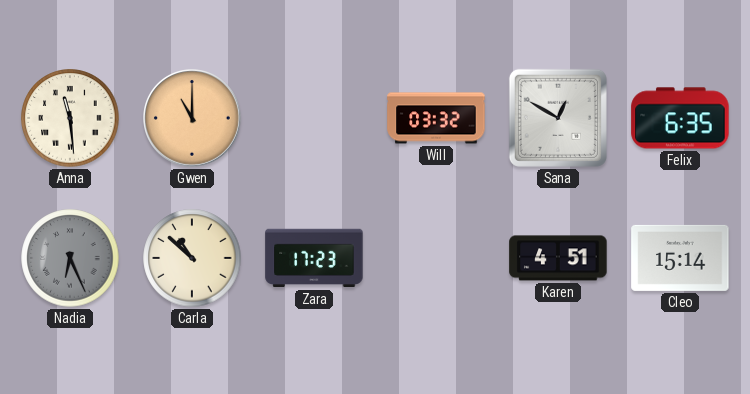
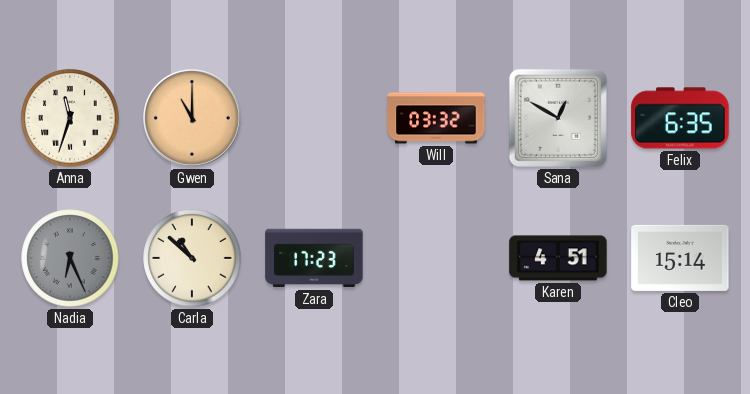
Anna: 11:29 -> 11:33 (70, 118)
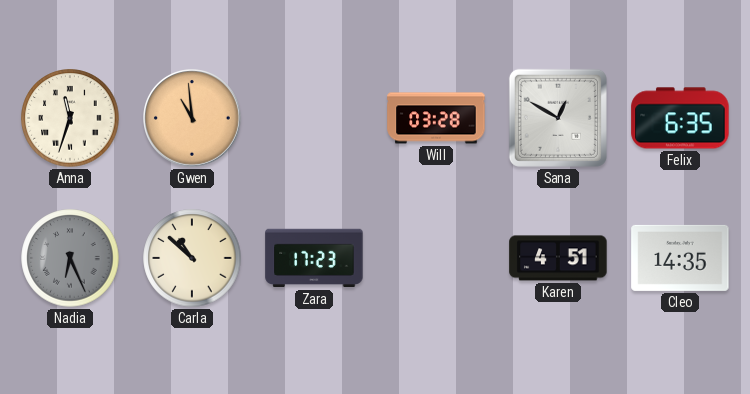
Gwen: 11:00 -> 10:59 (193, 119)
Will: 03:32 -> 03:28 (436, 118)
Cleo: 15:14 -> 14:35 (680, 258)
